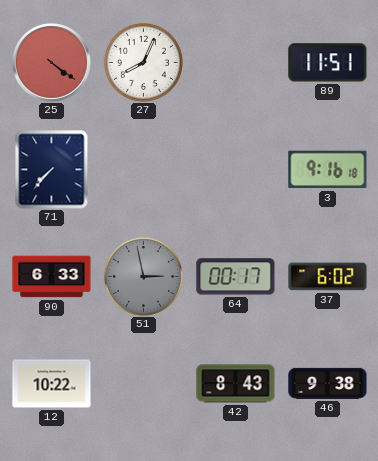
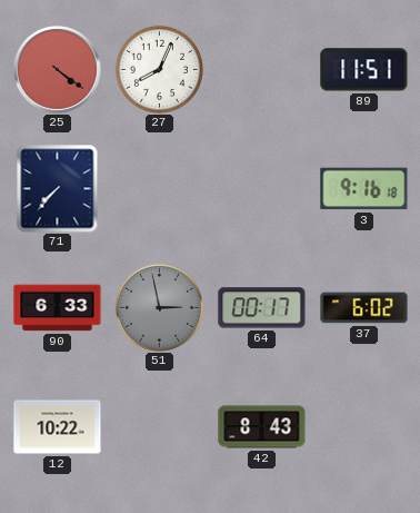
46: 9:38 -> none (328, 383)
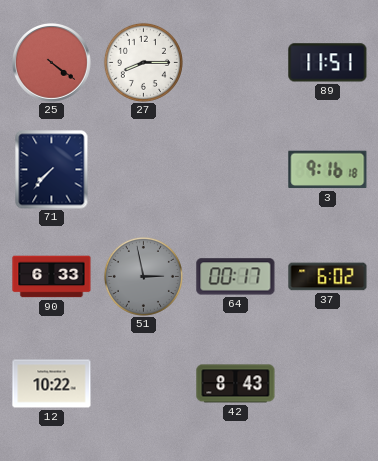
27: 8:04 -> 8:15 (143, 62)
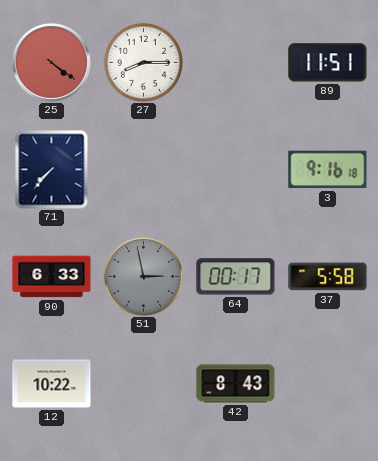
37: 6:02 -> 5:58 (328, 277)
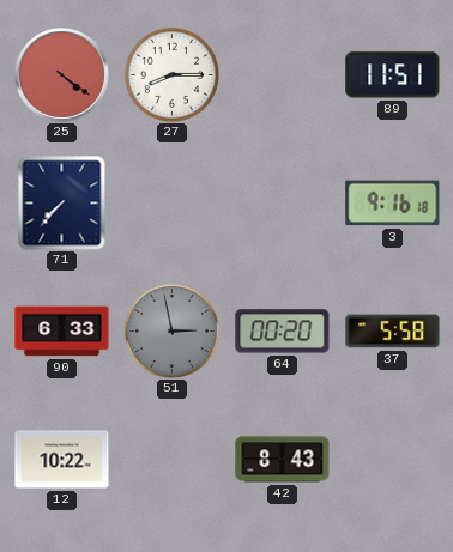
64: 00:17 -> 00:20 (283, 332)
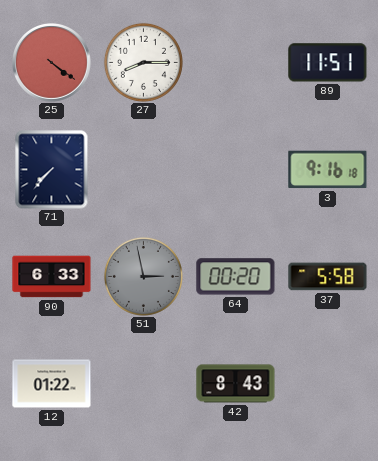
12: 10:22 -> 01:22 (52, 384)
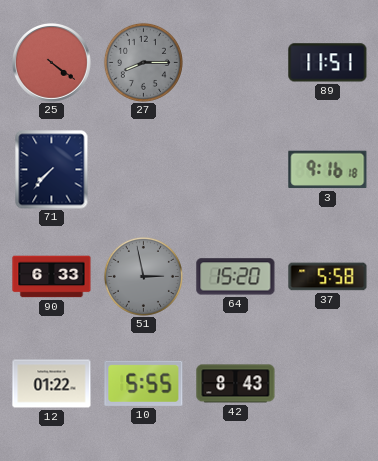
27 dial: white -> grey (143, 62)
64: 00:20 -> 15:20 (236, 277)
10: none -> 5:55 (144, 383)
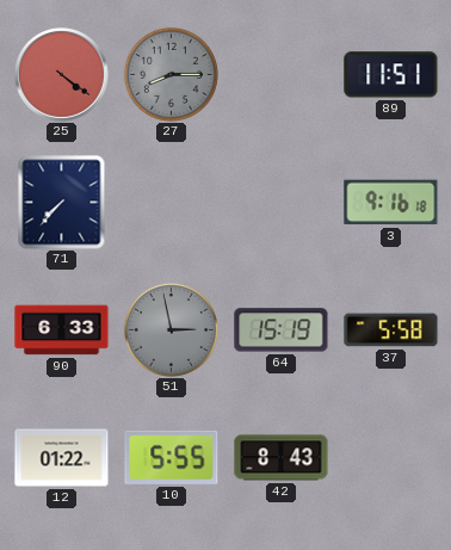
64: 15:20 -> 15:19 (282, 330)
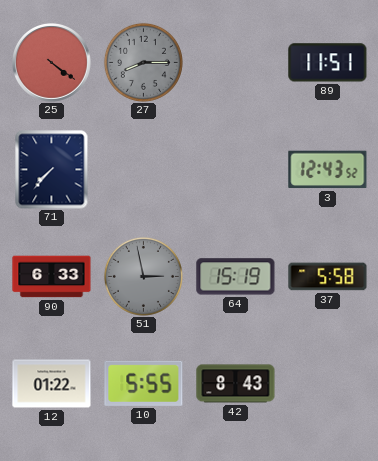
3: 9:16 -> 12:43 (328, 170)
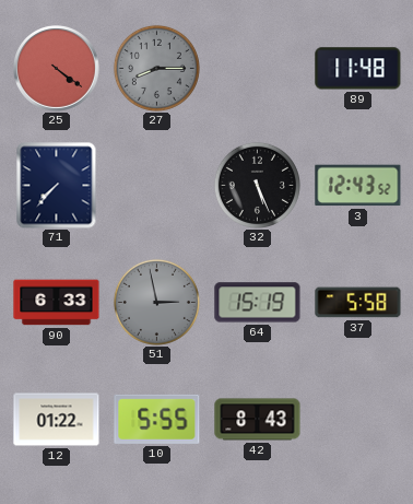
89: 11:51 -> 11:48 (358, 69)
32: none -> 5:26 (257, 185)
